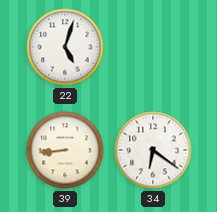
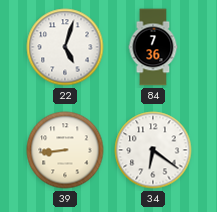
84: none -> 7:36 (153, 47)
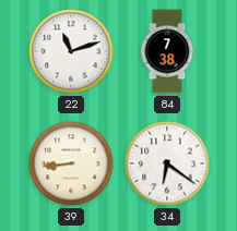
22: 5:03 -> 11:12 (71, 51)
84: 7:36 -> 7:38 (167, 51)
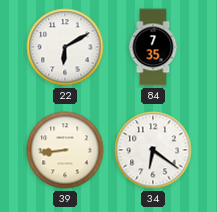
22: 11:12 -> 6:10 (65, 47)
84: 7:38 -> 7:35 (153, 47)
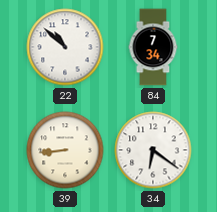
22: 6:10 -> 10:52 (65, 47)
84: 7:35 -> 7:34 (153, 47)
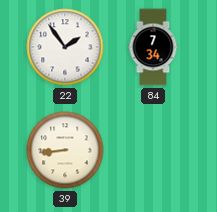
22: 10:52 -> 1:54 (65, 47)
34: 6:21 -> none (153, 150)
